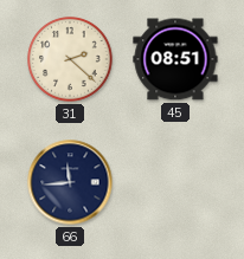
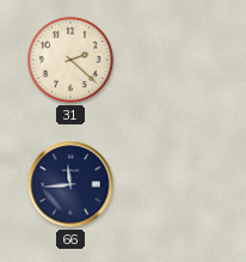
45: 08:51 -> none (175, 59)
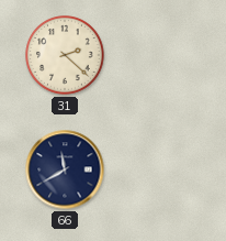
66: 11:44 -> 11:40 (65, 169)
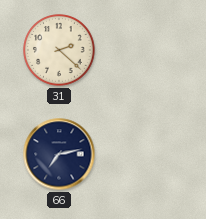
66: 11:40 -> 7:13 (59, 154)
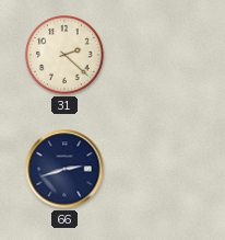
66: 7:13 -> 2:42 (64, 169)
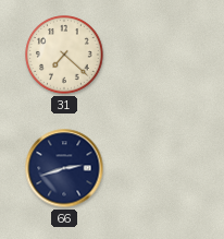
31: 2:22 -> 7:22 (64, 55)
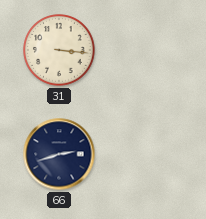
31: 7:22 -> 3:16 (59, 50)
